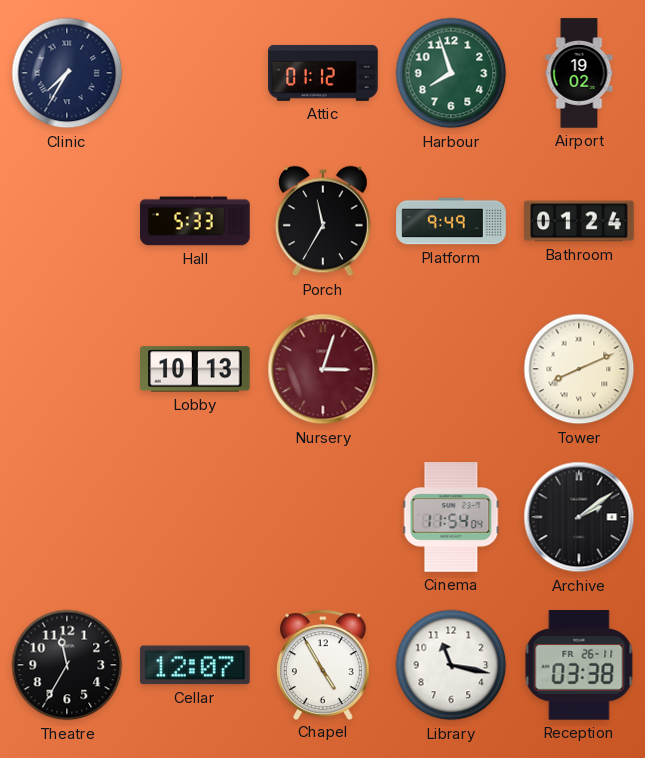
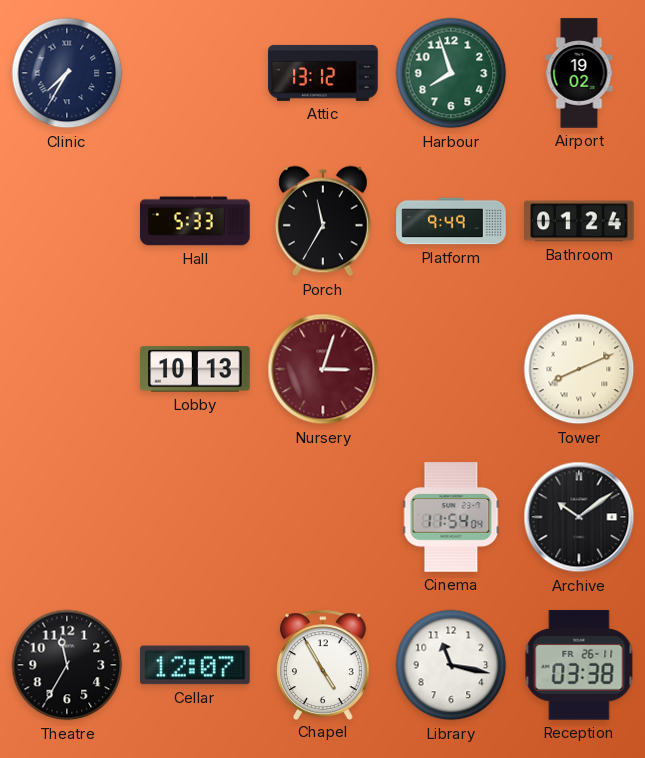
Attic: 01:12 -> 13:12 (323, 73)
Archive: 2:09 -> 10:09 (579, 517)
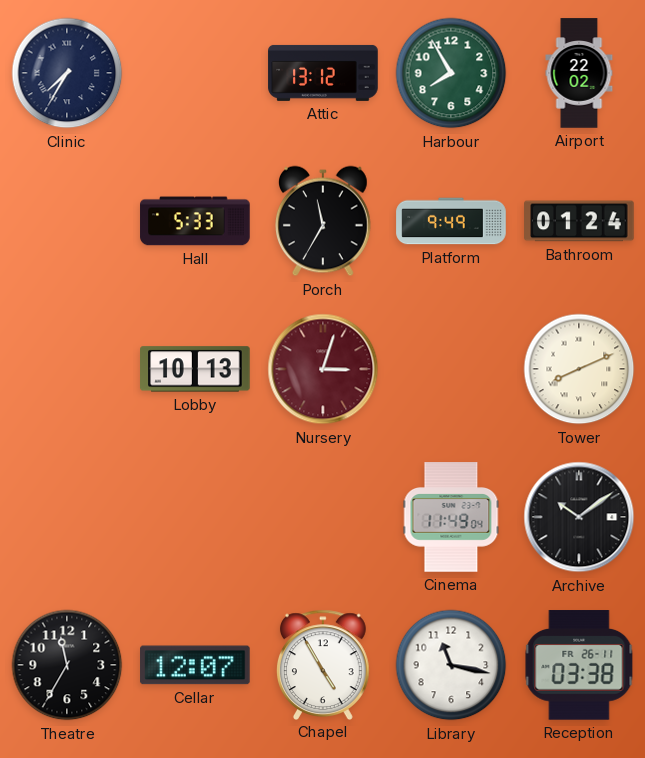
Harbour: 7:57 -> 7:55 (451, 73)
Airport: 19:02 -> 22:02 (579, 73)
Cinema: 11:54 -> 11:49 (451, 517)
